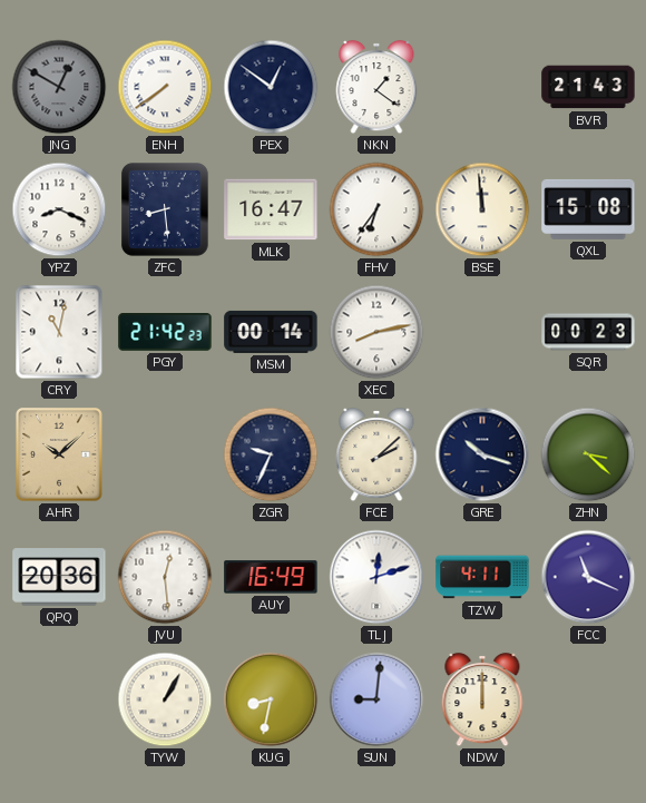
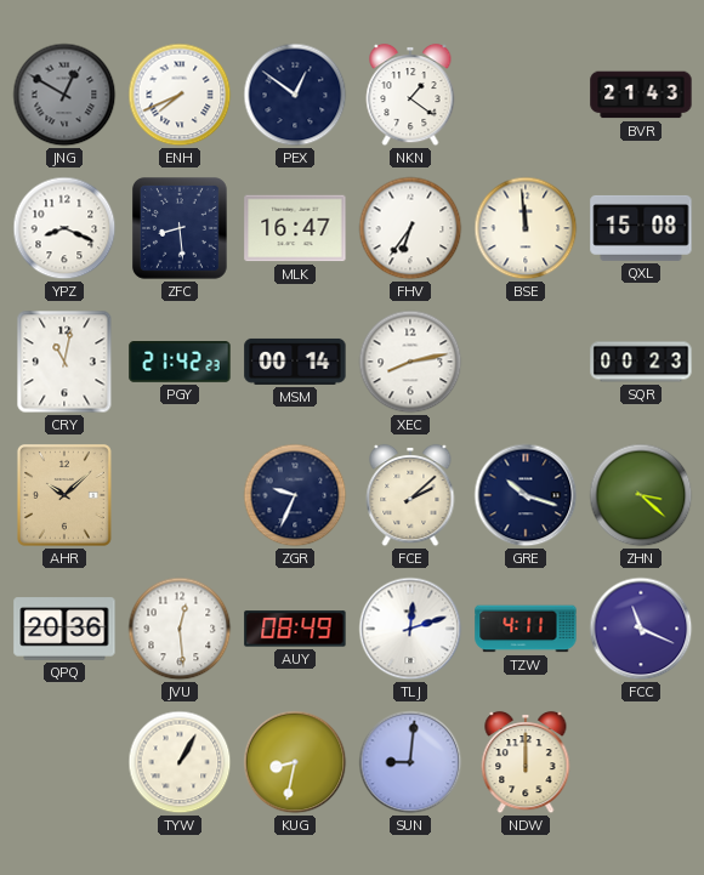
ENH: 7:39 -> 7:41 (180, 95)
AUY: 16:49 -> 08:49 (295, 629)
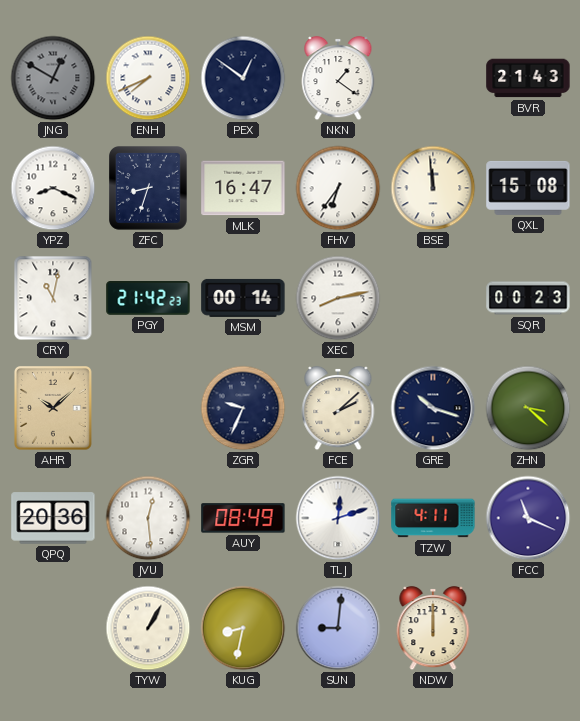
ZFC: 8:29 -> 8:33 (149, 189)
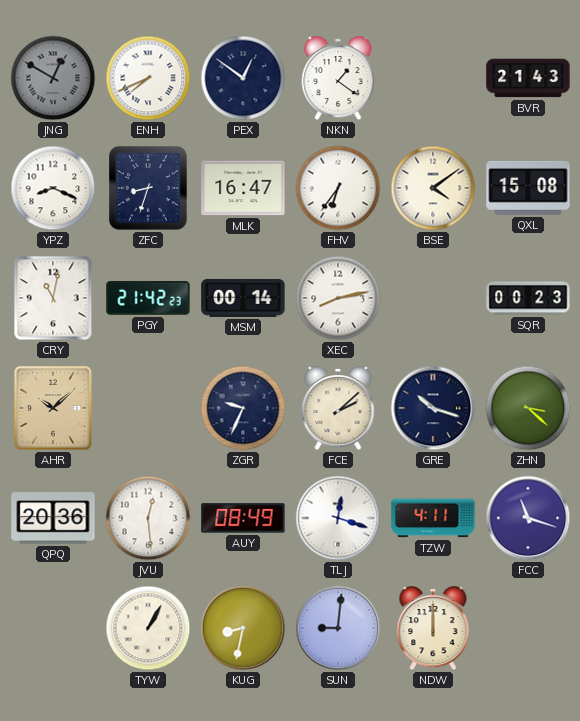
BSE: 11:59 -> 4:09 (433, 188)
TLJ: 12:12 -> 12:18 (338, 518)
FCC: 11:19 -> 11:18 (528, 518)
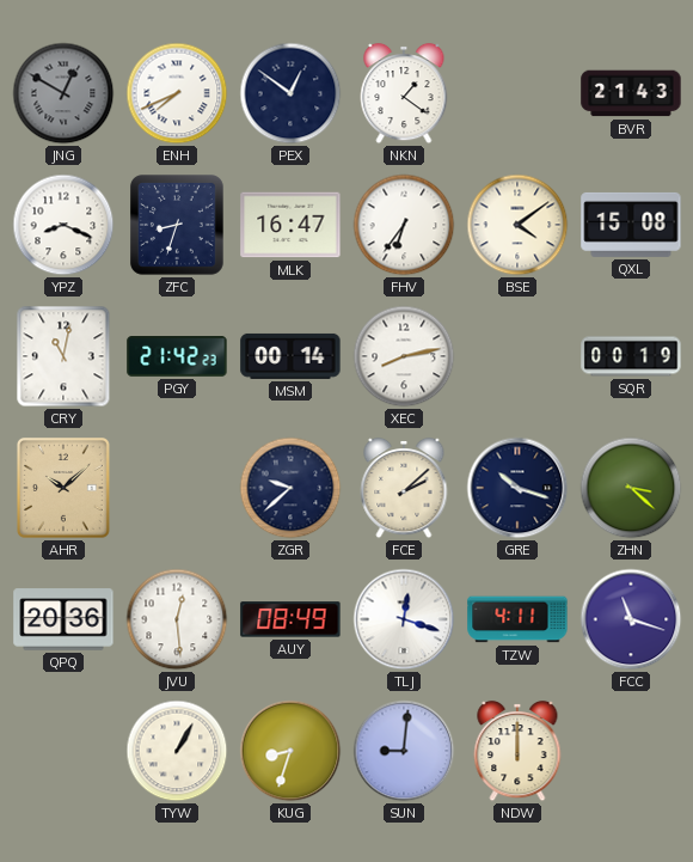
SQR: 00:23 -> 00:19 (631, 356)
ZGR: 9:34 -> 9:38 (290, 488)
KUG: 8:32 -> 8:33 (290, 751)
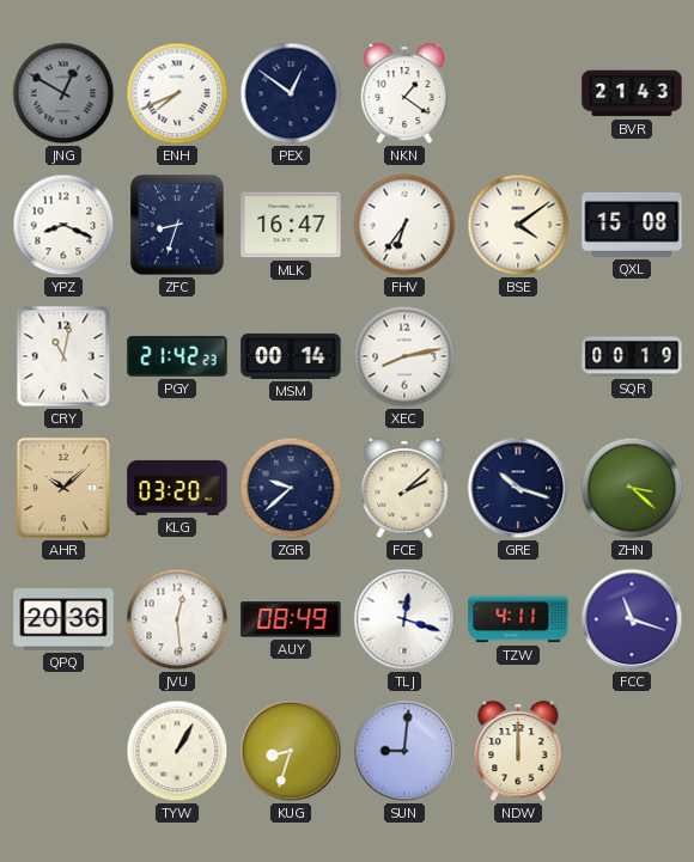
KLG: none -> 03:20 (177, 488)
